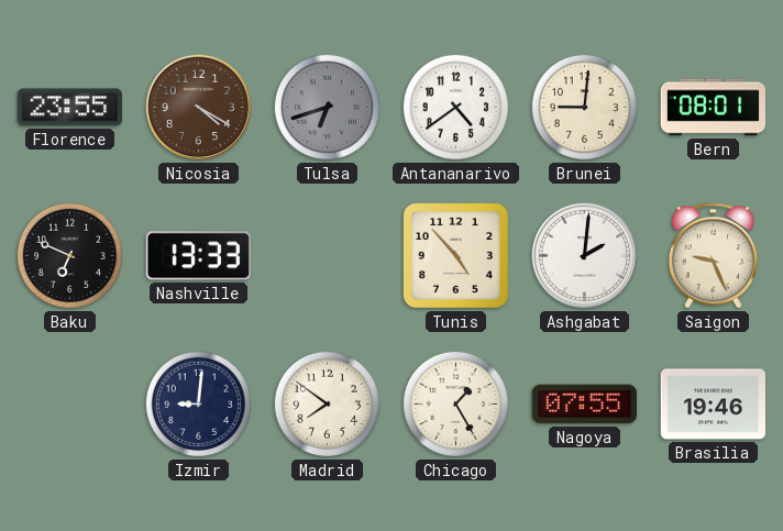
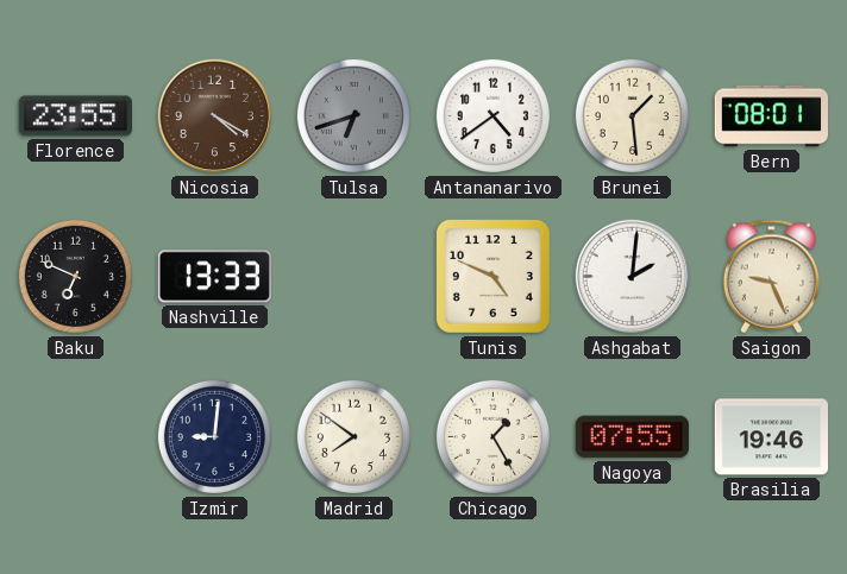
Brunei: 9:01 -> 1:29 (632, 115)
Tunis: 4:53 -> 4:49 (492, 276)
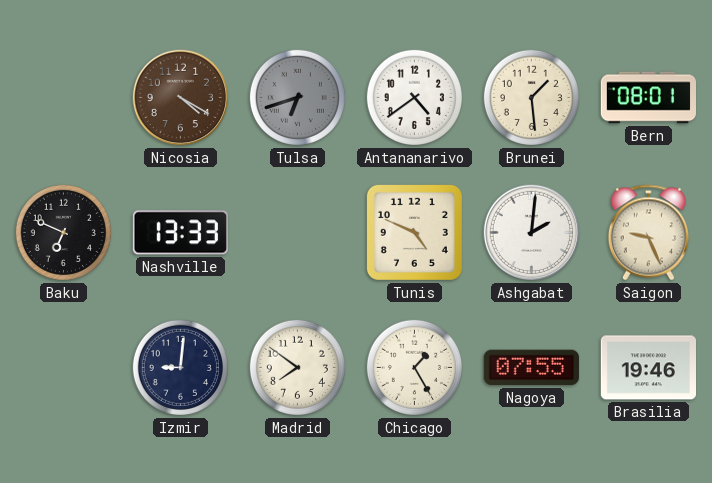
Florence: 23:55 -> none (75, 116)
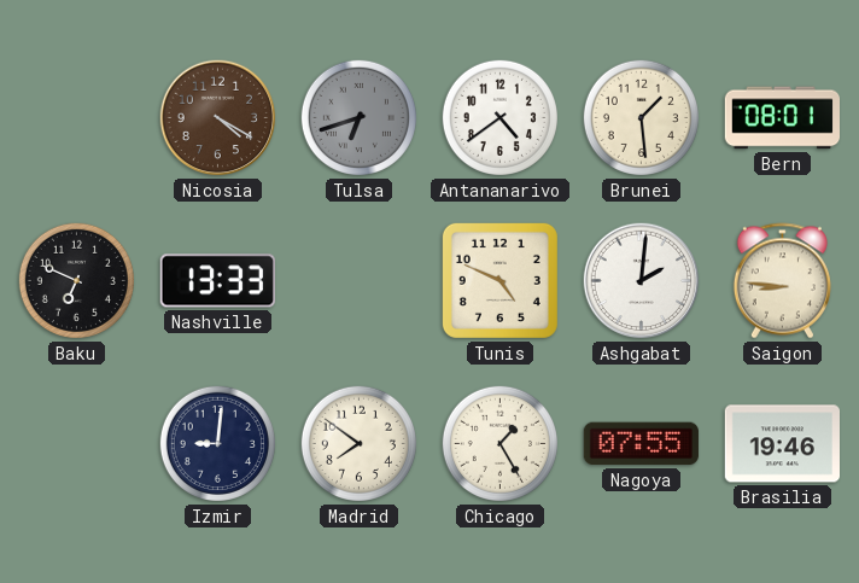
Saigon: 9:26 -> 8:46 (782, 281)
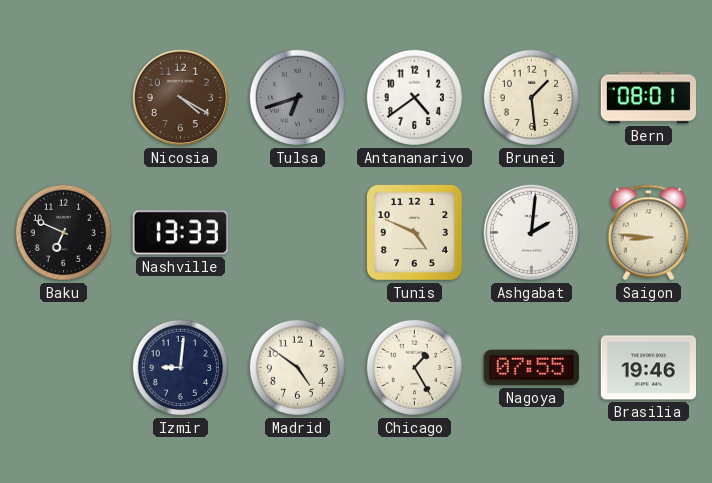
Madrid: 7:51 -> 4:51 (297, 367)
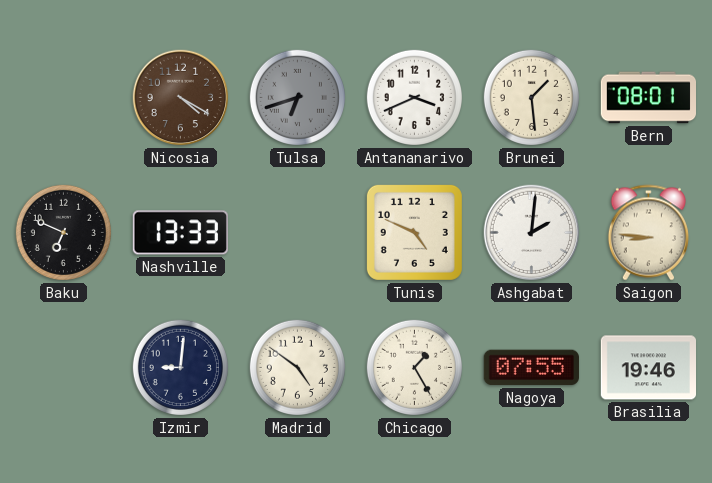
Antananarivo: 4:39 -> 3:41 (414, 97)
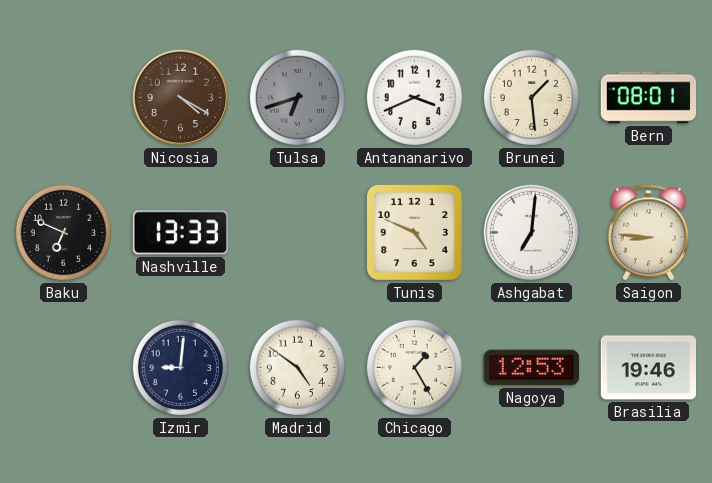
Ashgabat: 2:01 -> 7:01 (532, 233)
Nagoya: 07:55 -> 12:53 (531, 368)
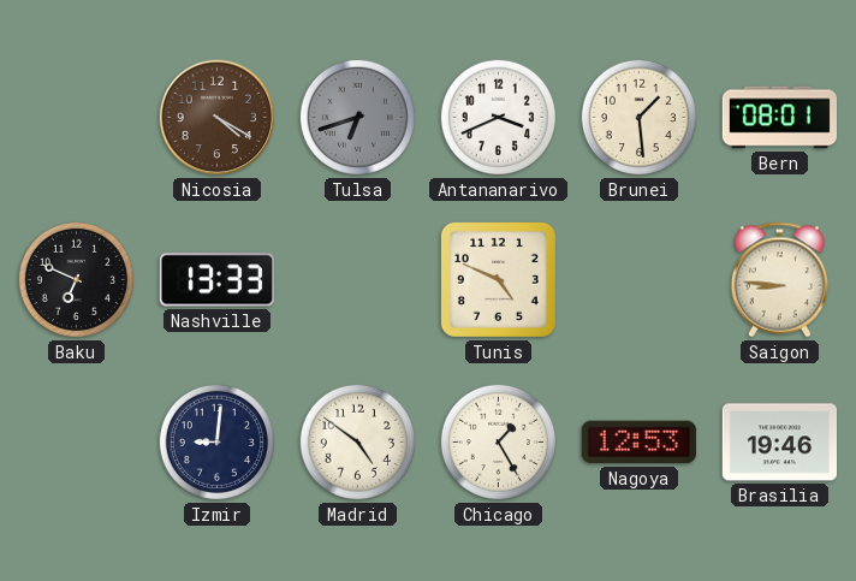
Ashgabat: 7:01 -> none (532, 233)
